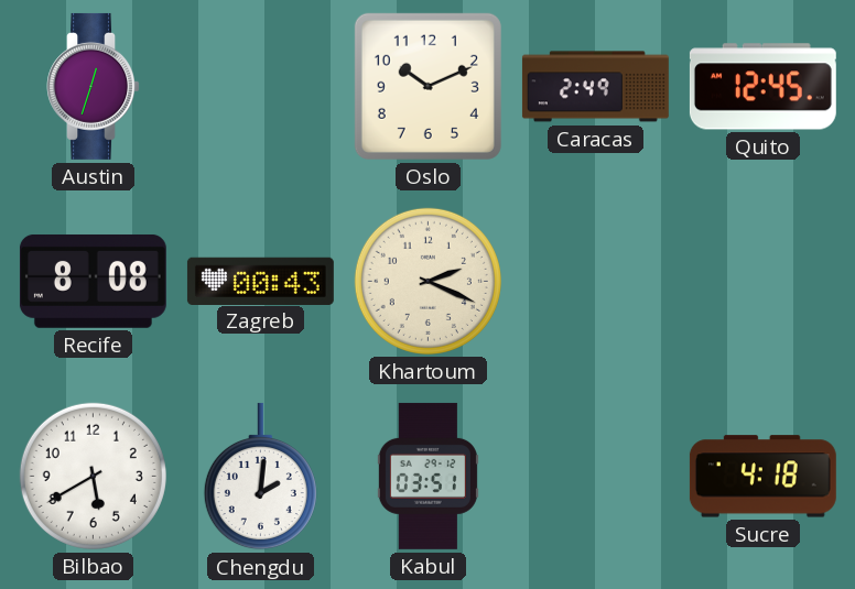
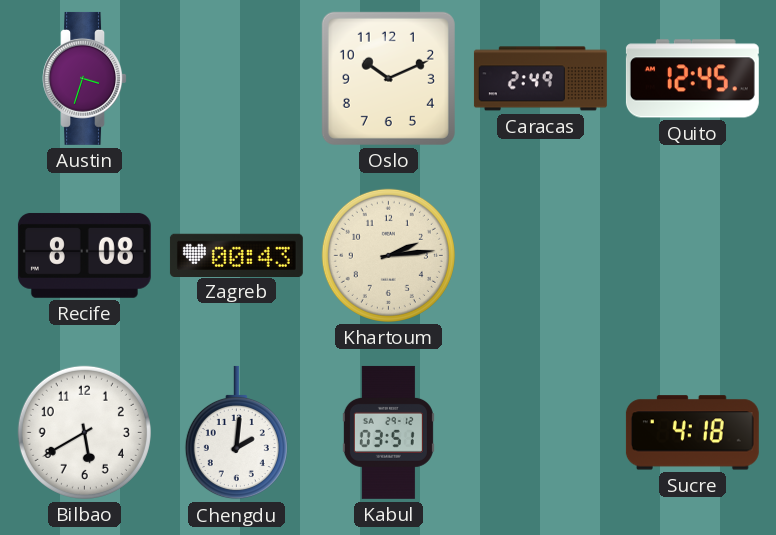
Austin: 12:33 -> 3:33 (84, 78)
Khartoum: 2:19 -> 2:14 (388, 255)
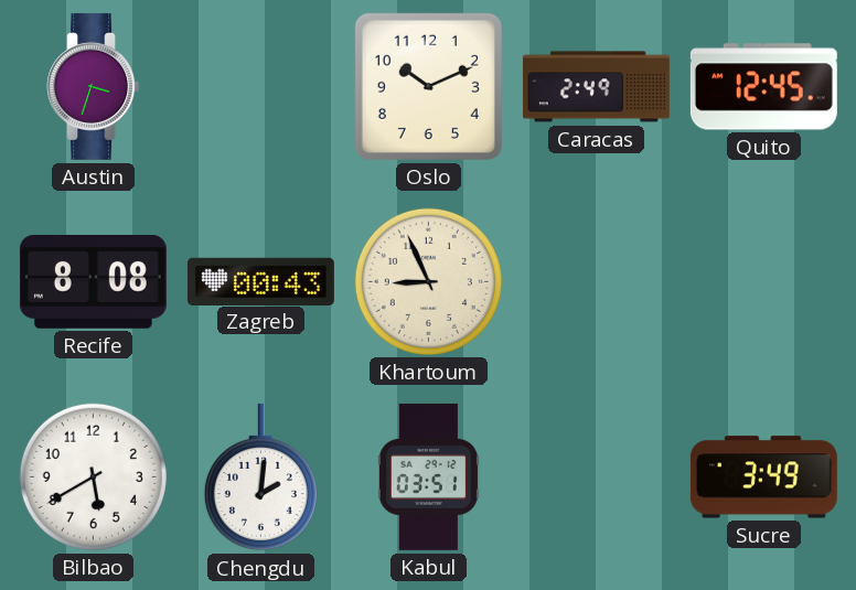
Khartoum: 2:14 -> 8:56 (428, 281)
Sucre: 4:18 -> 3:49 (763, 478)
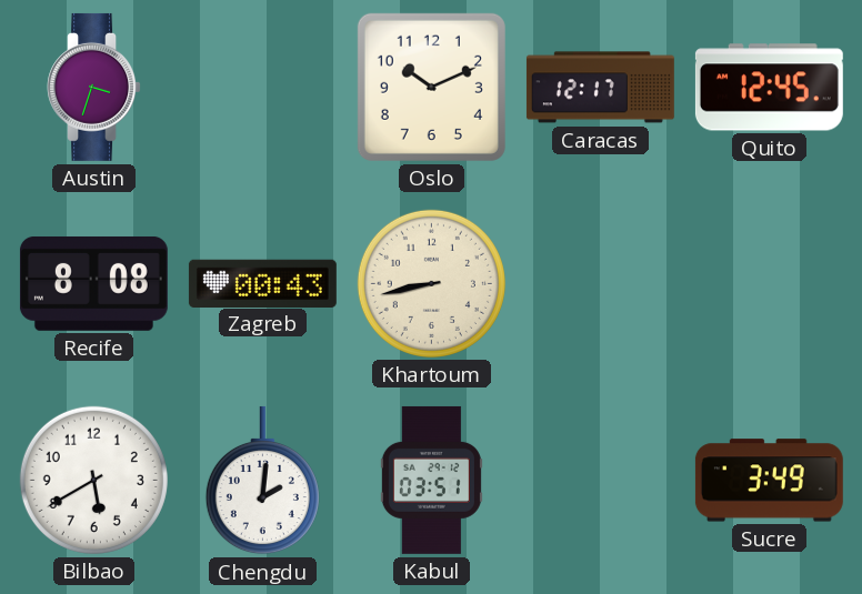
Caracas: 2:49 -> 12:17 (600, 88)
Khartoum: 8:56 -> 8:43 (431, 283)
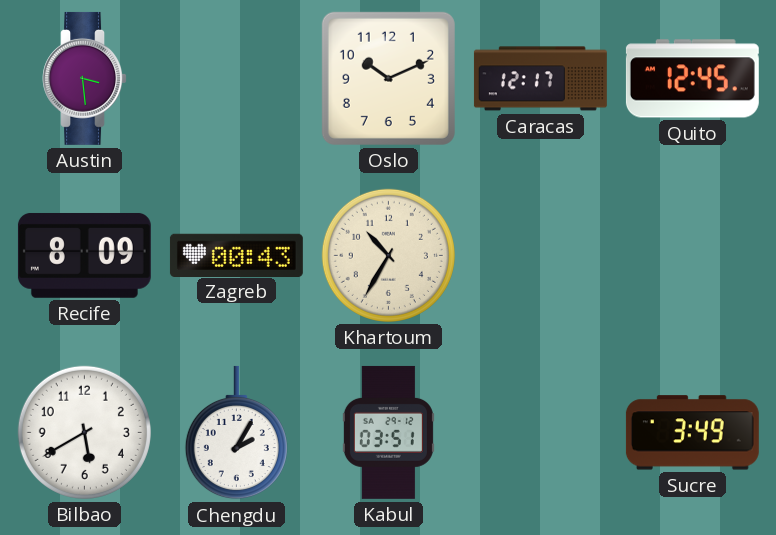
Austin: 3:33 -> 3:29 (84, 78)
Recife: 8:08 -> 8:09 (84, 255)
Khartoum: 8:43 -> 10:35 (388, 255)
Chengdu: 2:01 -> 2:05 (236, 433)
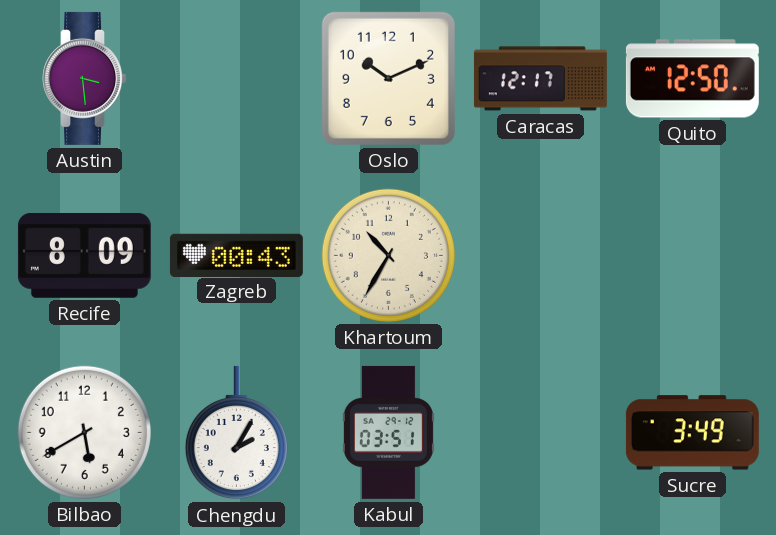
Quito: 12:45 -> 12:50 (692, 79)
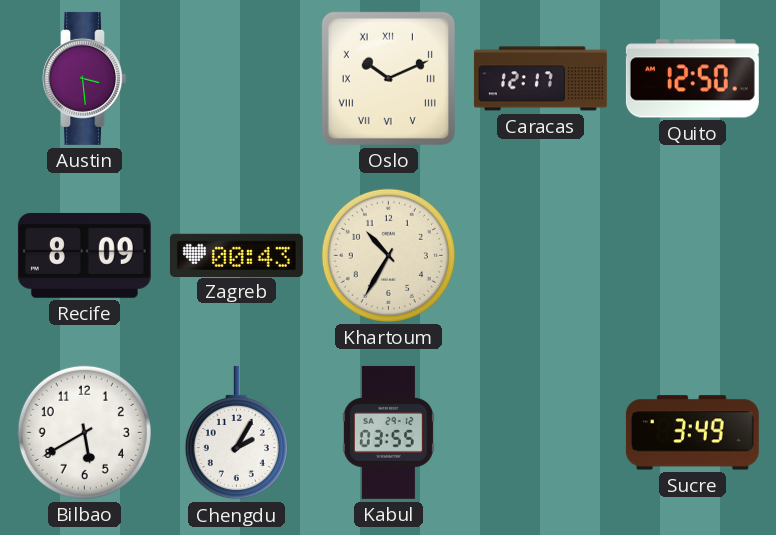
Oslo numerals: Arabic -> Roman (388, 78)
Kabul: 03:51 -> 03:55 (388, 432)
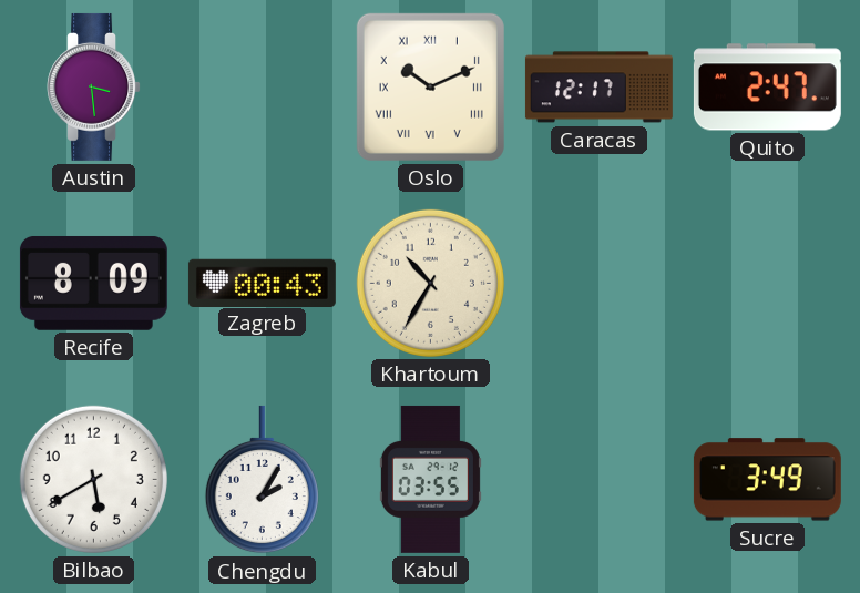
Quito: 12:50 -> 2:47 (767, 88)
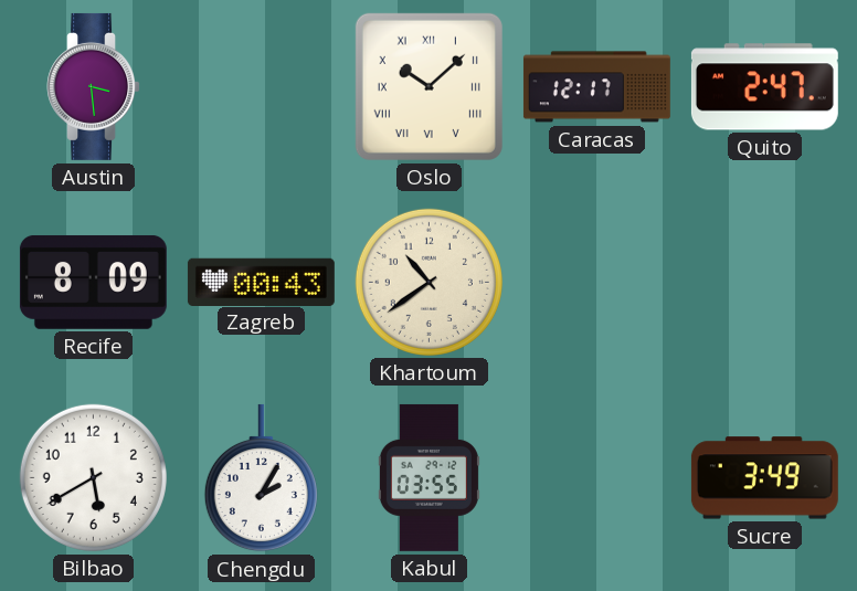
Oslo: 10:11 -> 10:08 (428, 86)
Khartoum: 10:35 -> 10:39 (428, 282)
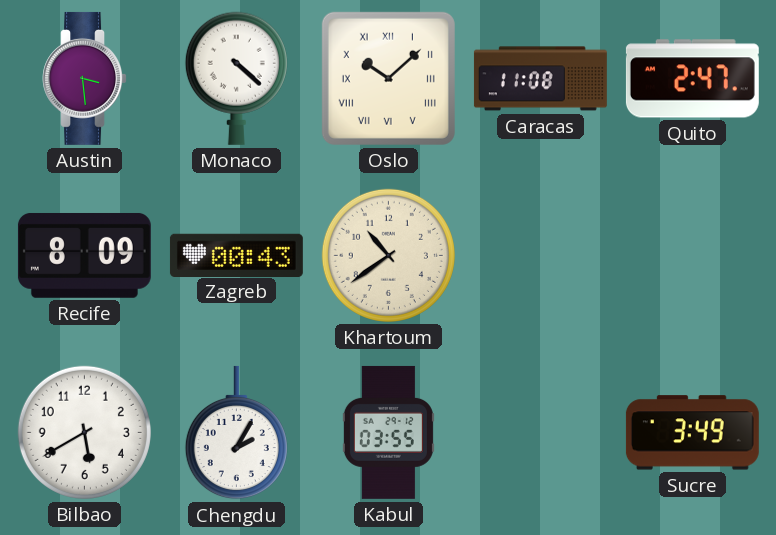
Monaco: none -> 4:22 (236, 78)
Caracas: 12:17 -> 11:08 (540, 79)
